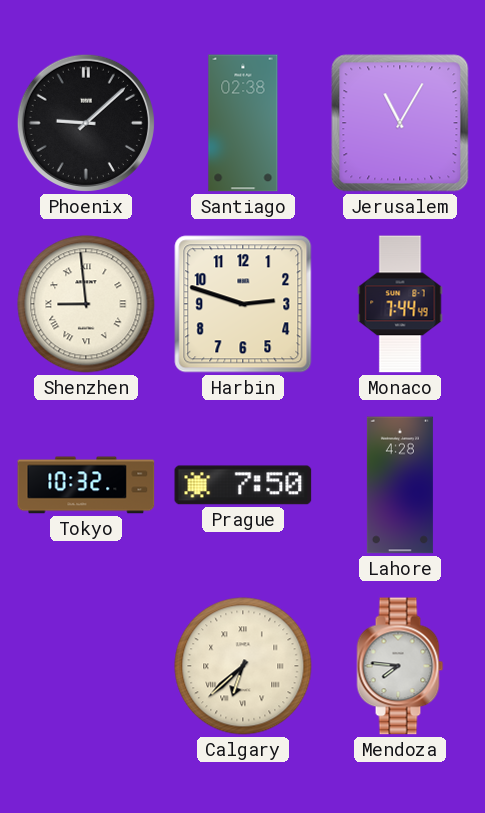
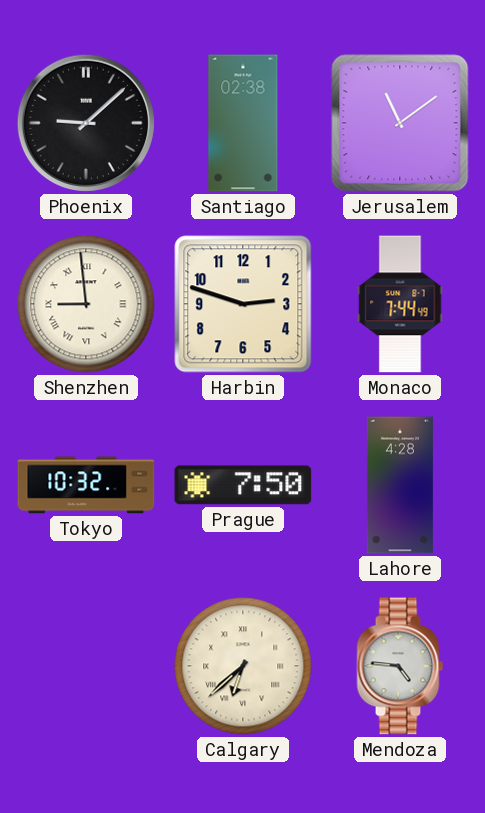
Jerusalem: 11:05 -> 11:09 (400, 123)
Mendoza: 7:46 -> 4:46 (400, 666)
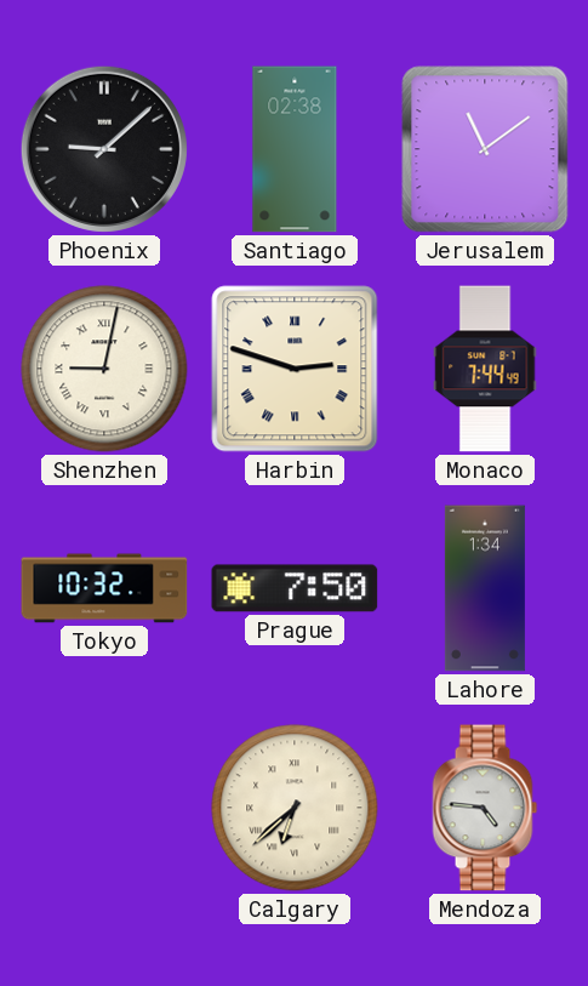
Shenzhen: 8:59 -> 9:02 (104, 369)
Harbin numerals: Arabic -> Roman (295, 369)
Lahore: 4:28 -> 1:34 (485, 588)
